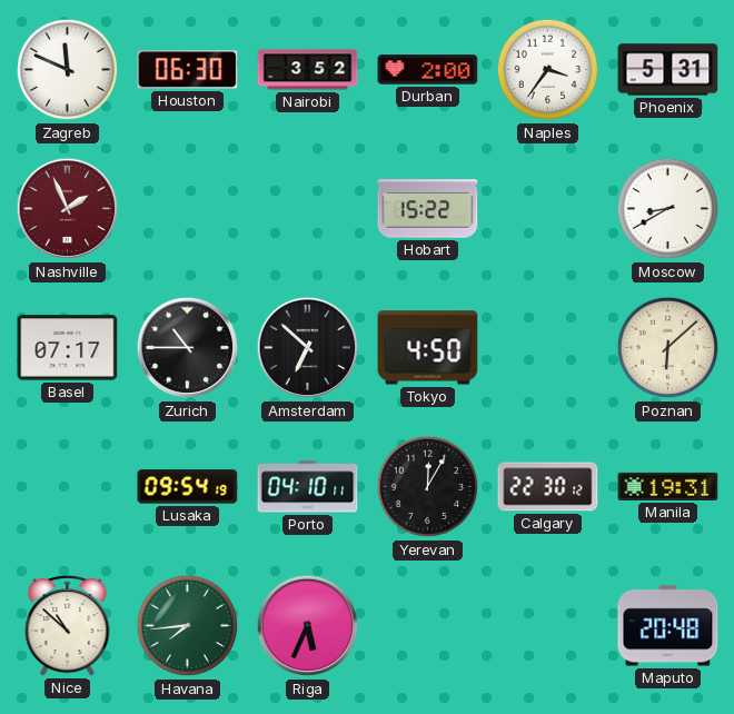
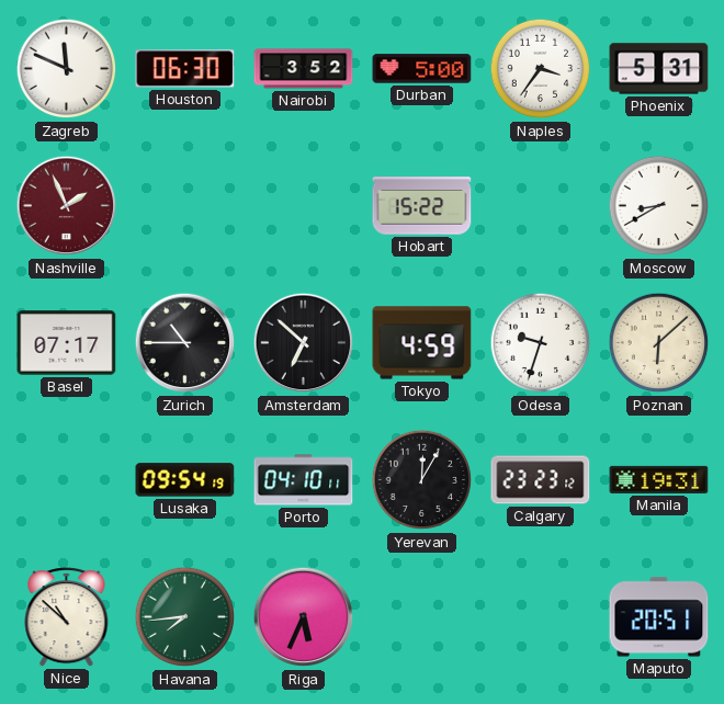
Durban: 2:00 -> 5:00 (422, 69)
Tokyo: 4:50 -> 4:59 (422, 343)
Odesa: none -> 9:33 (541, 343)
Calgary: 22:30 -> 23:23 (541, 480)
Maputo: 20:48 -> 20:51 (659, 617)
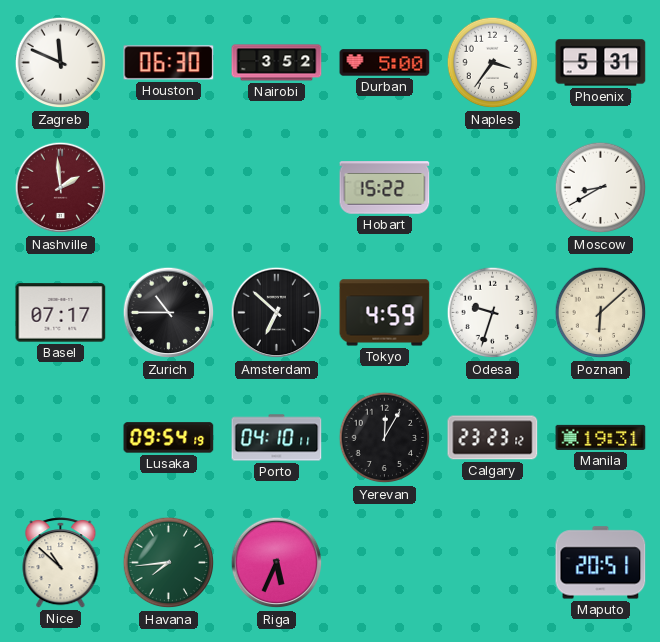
Nashville: 1:56 -> 1:59 (61, 188)
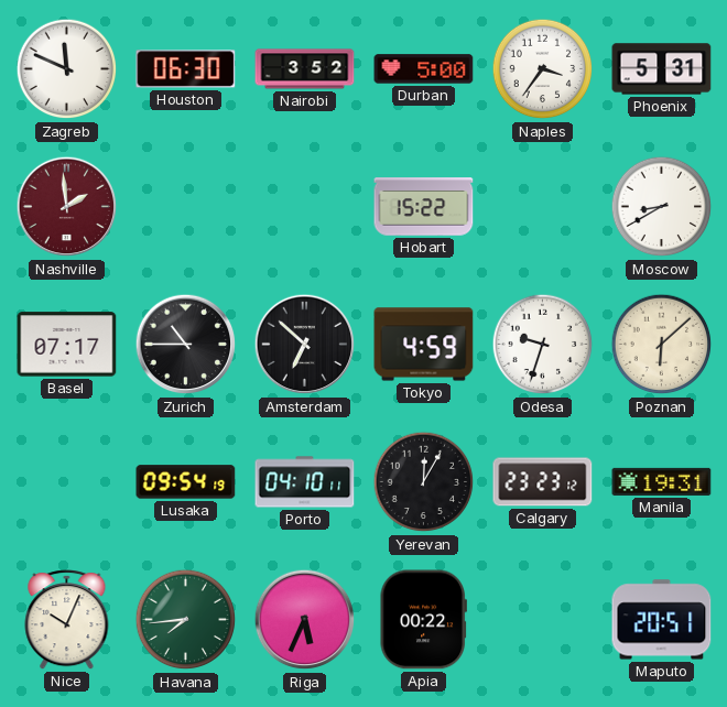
Nice: 10:52 -> 10:04 (67, 620)
Apia: none -> 00:22 (423, 620)
